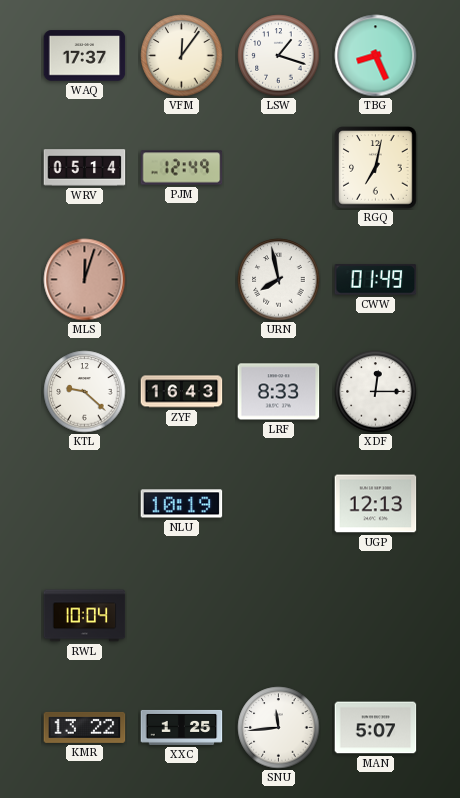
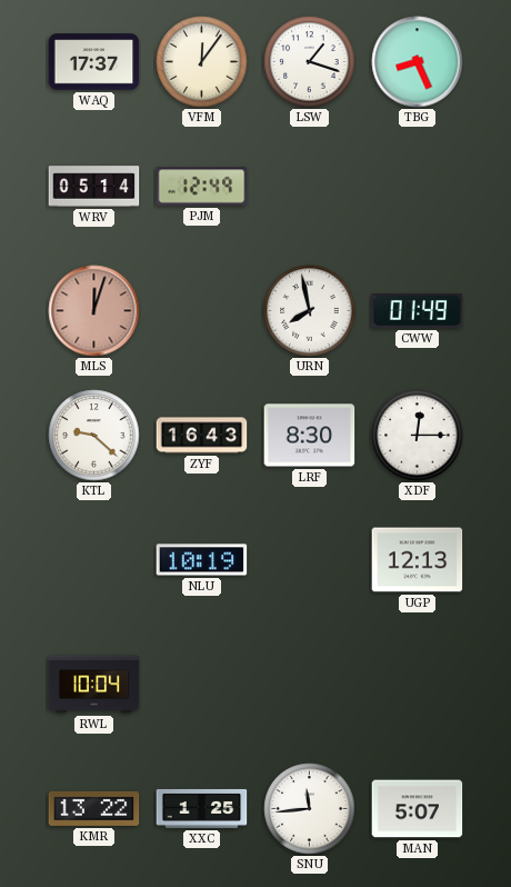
RGQ: 7:02 -> none (376, 168)
LRF: 8:33 -> 8:30 (310, 436)
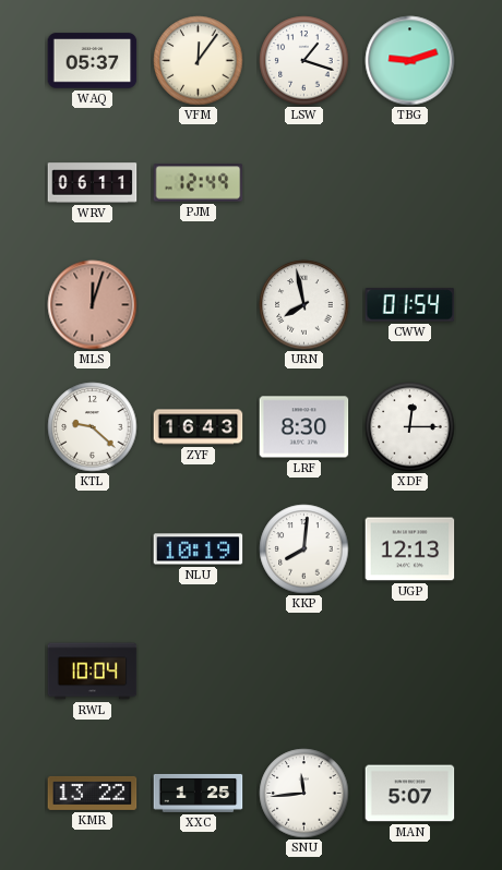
WAQ: 17:37 -> 05:37 (93, 61)
TBG: 8:26 -> 9:12 (410, 61)
WRV: 05:14 -> 06:11 (93, 183)
CWW: 01:49 -> 01:54 (410, 305)
KKP: none -> 8:01 (304, 549)
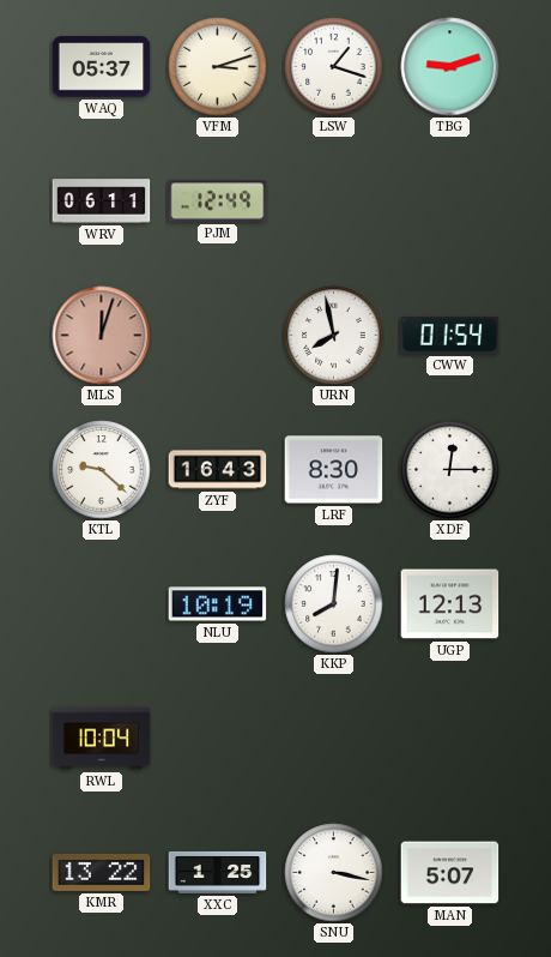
VFM: 12:06 -> 3:12 (218, 67)
SNU: 11:44 -> 3:17 (334, 873)
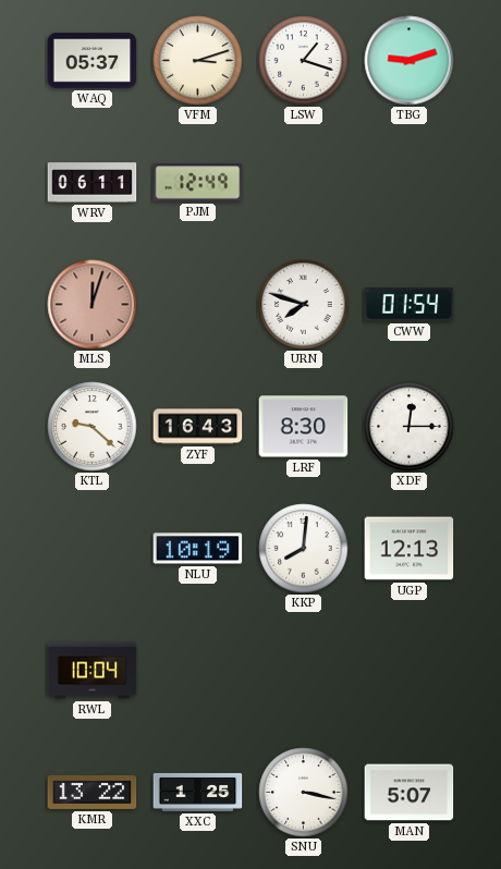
URN: 7:58 -> 7:48 (304, 305)
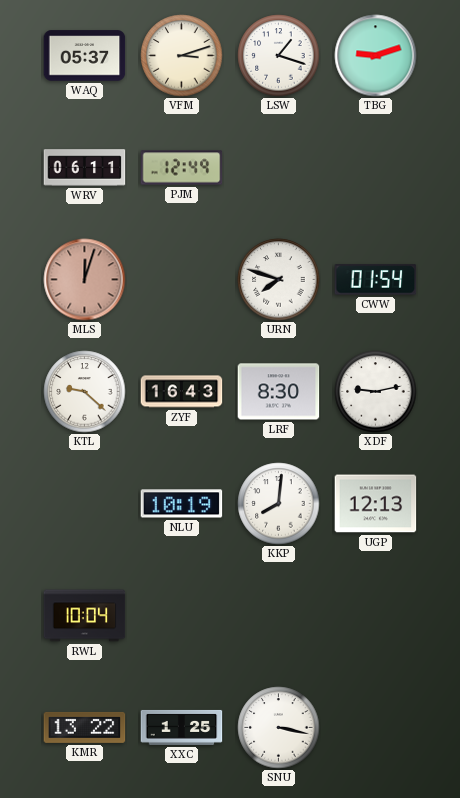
XDF: 12:15 -> 9:13 (376, 392)
MAN: 5:07 -> none (410, 793)
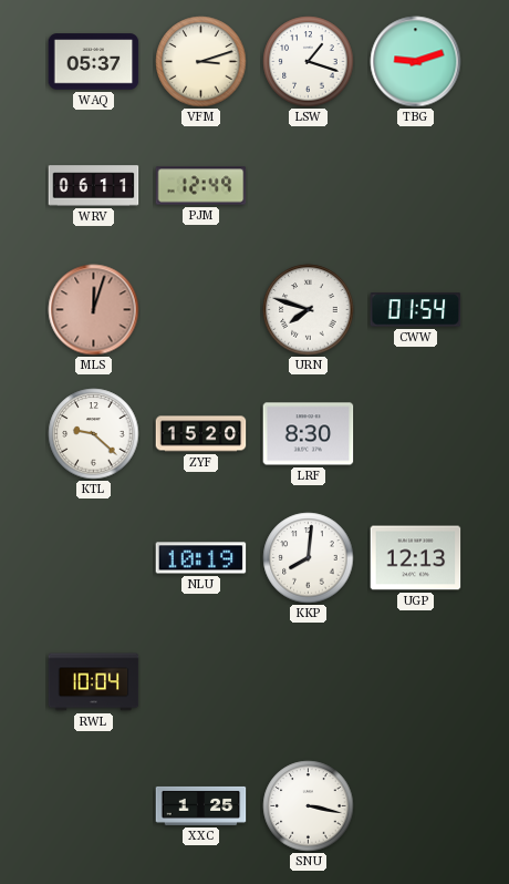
ZYF: 16:43 -> 15:20 (201, 434)
XDF: 9:13 -> none (376, 392)
KMR: 13:22 -> none (85, 727)
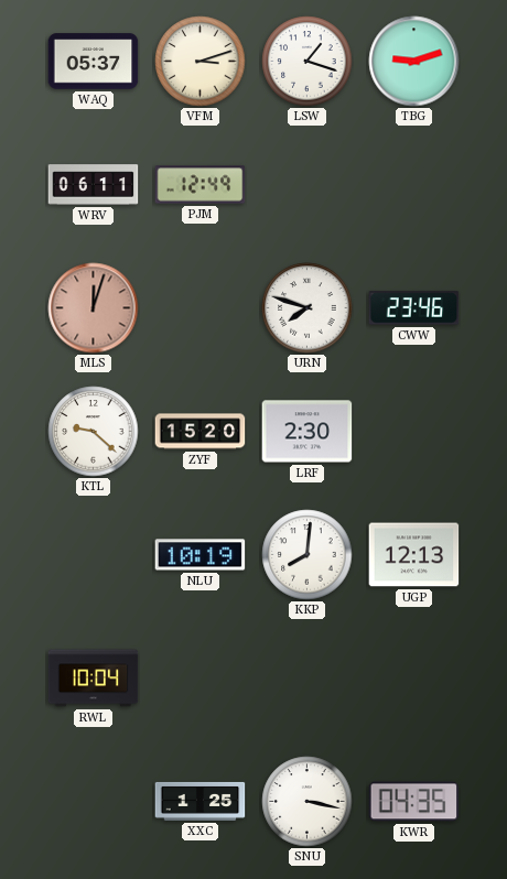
CWW: 01:54 -> 23:46 (414, 308)
LRF: 8:30 -> 2:30 (308, 432)
KWR: none -> 04:35 (414, 802)
